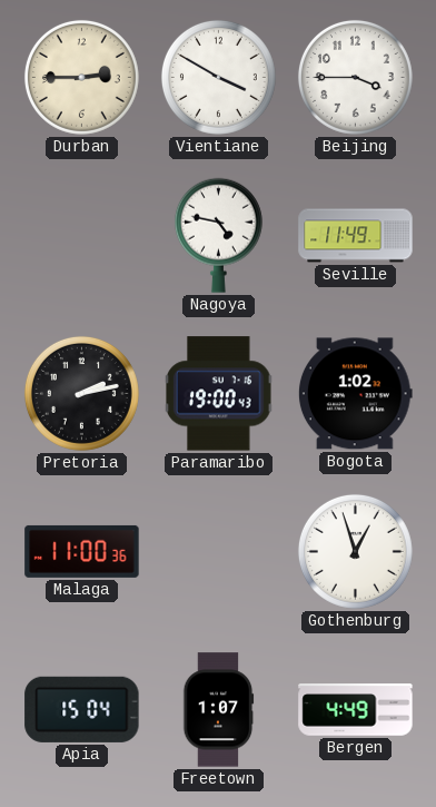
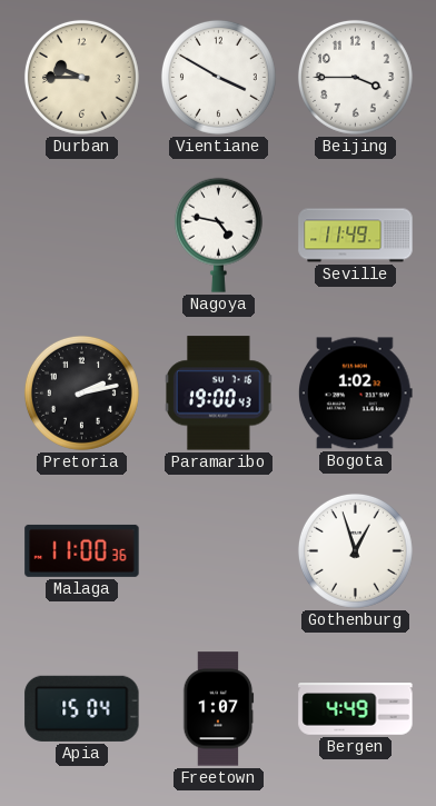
Durban: 2:45 -> 9:45 (81, 77)
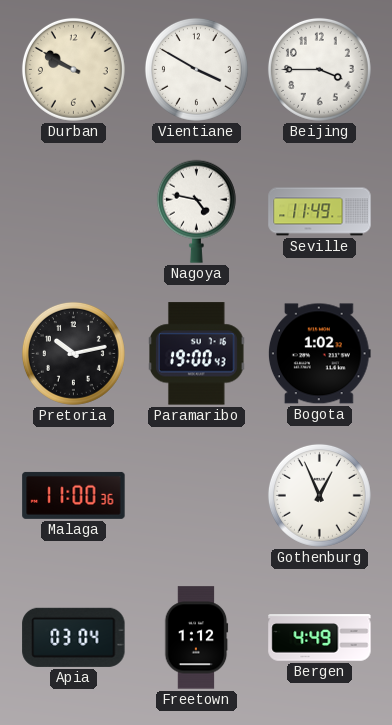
Durban: 9:45 -> 9:50 (73, 69)
Pretoria: 2:13 -> 10:13 (73, 353)
Gothenburg: 12:57 -> 12:56 (319, 495)
Apia: 15:04 -> 03:04 (74, 637)
Freetown: 1:07 -> 1:12 (196, 638)
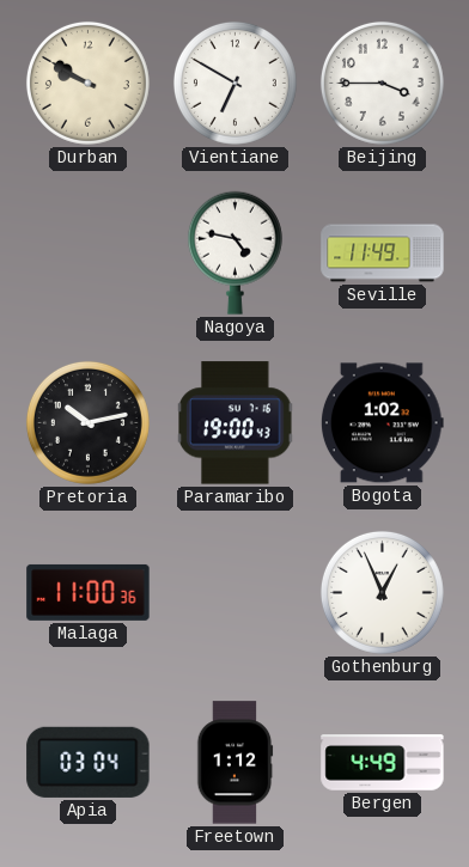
Vientiane: 3:50 -> 6:50 (234, 83)
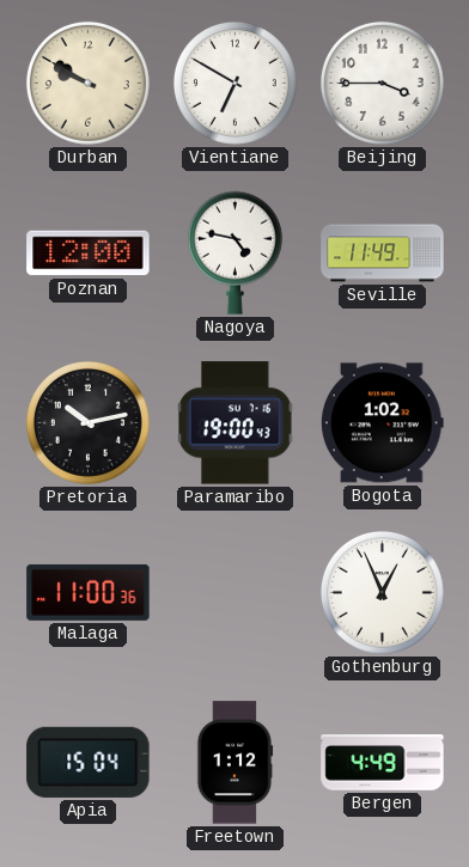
Poznan: none -> 12:00 (89, 254)
Apia: 03:04 -> 15:04 (89, 762)
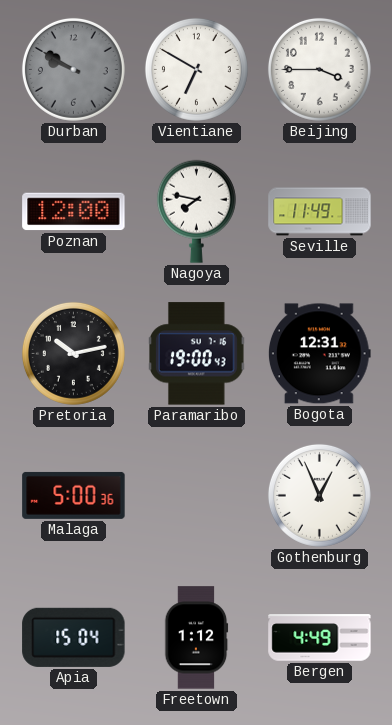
Durban dial: cream -> grey (73, 69)
Nagoya: 4:47 -> 7:47 (196, 211)
Bogota: 1:02 -> 12:31 (319, 354)
Malaga: 11:00 -> 5:00 (74, 495)
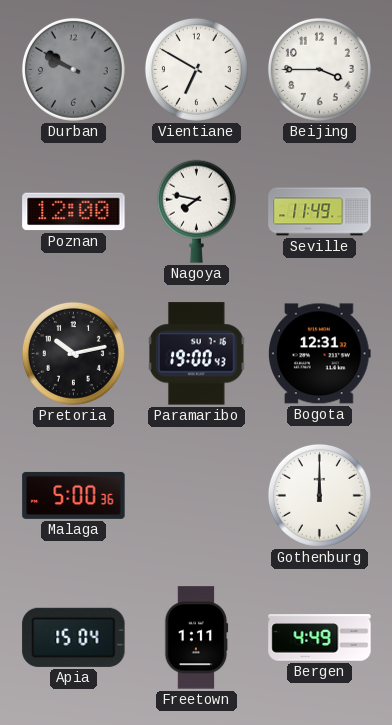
Gothenburg: 12:56 -> 12:00 (319, 495)
Freetown: 1:12 -> 1:11 (196, 638)
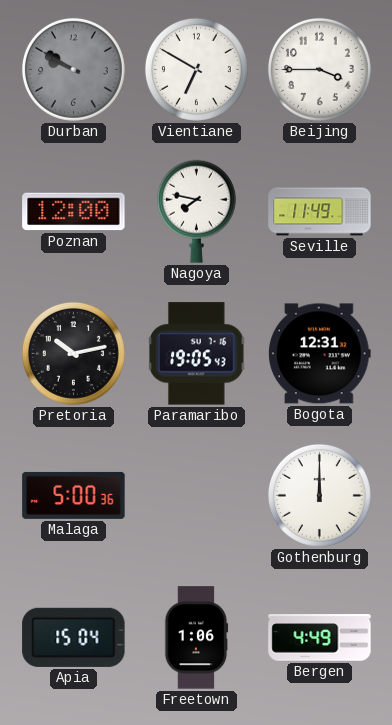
Paramaribo: 19:00 -> 19:05 (197, 354)
Freetown: 1:11 -> 1:06 (196, 638)
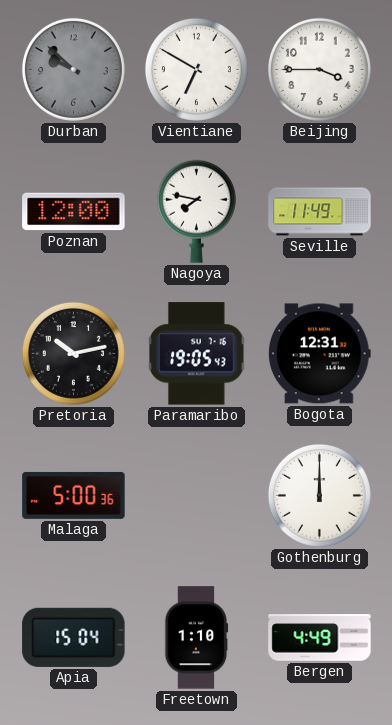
Durban: 9:50 -> 9:52 (73, 69)
Freetown: 1:06 -> 1:10 (196, 638)
